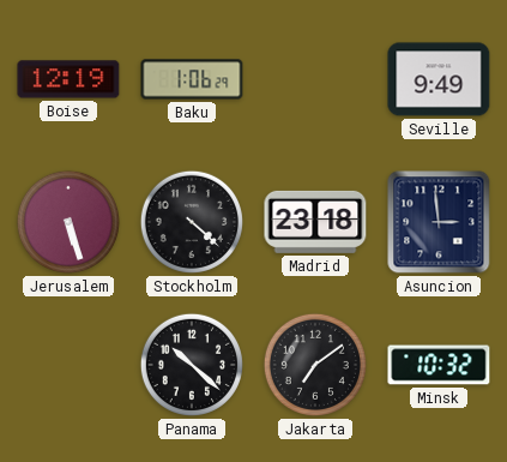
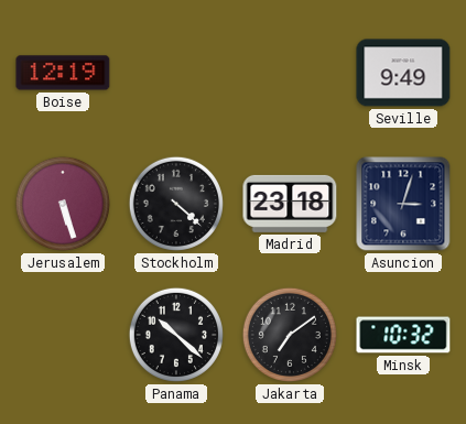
Baku: 1:06 -> none (192, 79)
Asuncion: 2:59 -> 3:03 (403, 204)
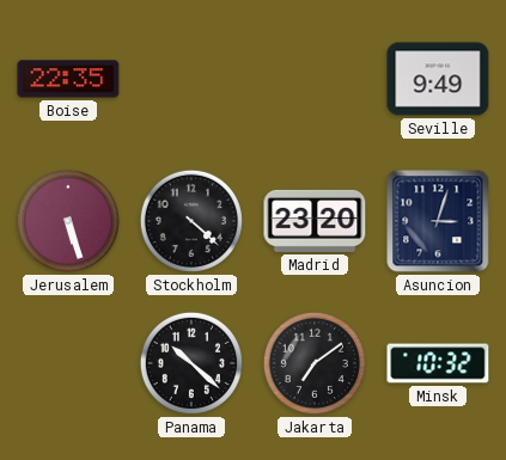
Boise: 12:19 -> 22:35 (68, 79)
Madrid: 23:18 -> 23:20 (315, 221)
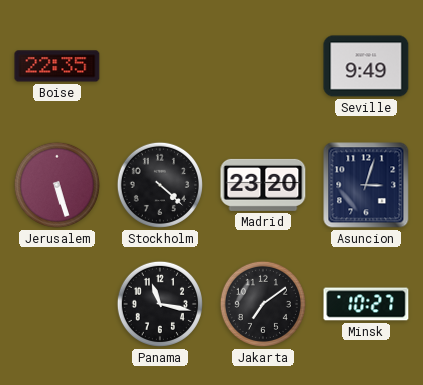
Panama: 10:22 -> 11:17 (160, 304)
Minsk: 10:32 -> 10:27 (366, 304)
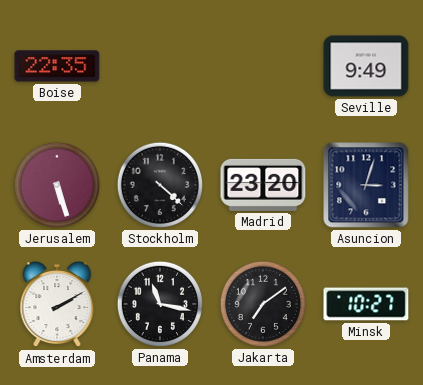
Amsterdam: none -> 2:10 (57, 305)
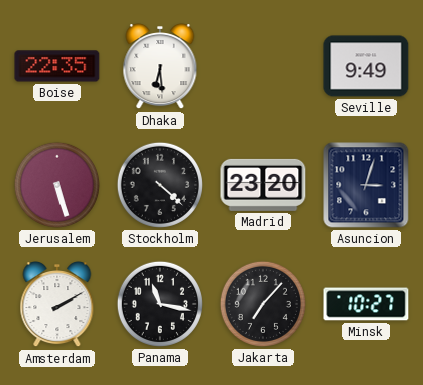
Dhaka: none -> 6:29 (160, 67)
Jakarta: 7:09 -> 7:07 (263, 304)
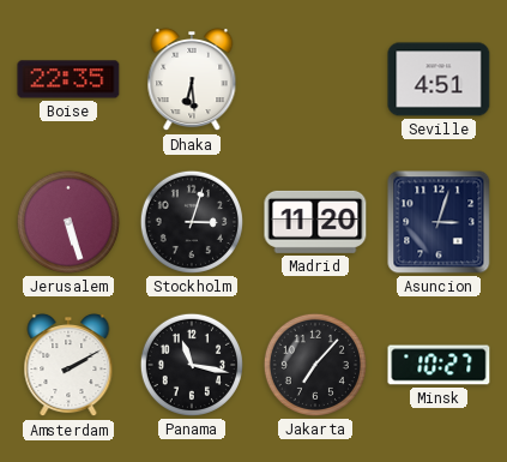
Seville: 9:49 -> 4:51 (439, 79)
Stockholm: 4:22 -> 3:03 (192, 222)
Madrid: 23:20 -> 11:20 (315, 222)
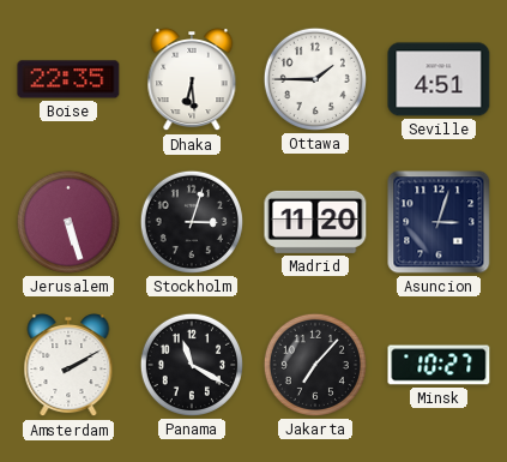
Ottawa: none -> 1:45 (315, 79)
Panama: 11:17 -> 11:20 (192, 365)
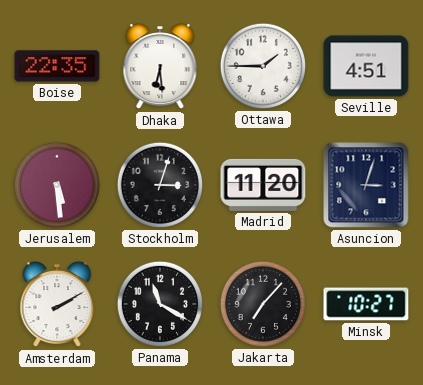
Jerusalem: 5:27 -> 5:29 (57, 185)
